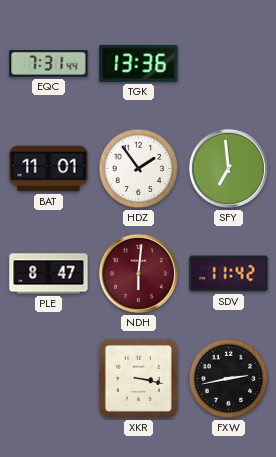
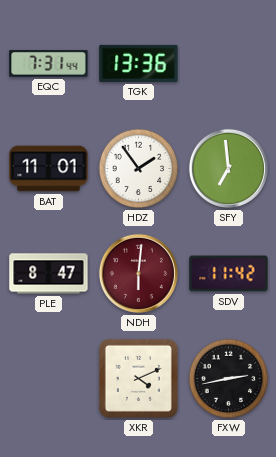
XKR: 3:17 -> 4:11 (138, 378)
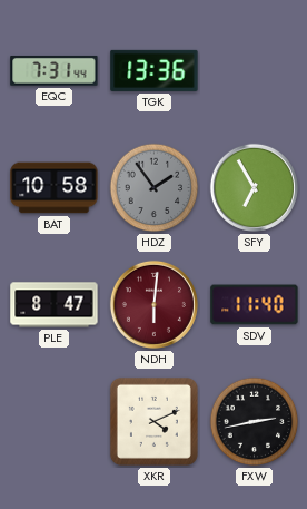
BAT: 11:01 -> 10:58 (55, 188)
HDZ dial: white -> grey (155, 188)
SFY: 6:59 -> 6:55 (254, 187)
SDV: 11:42 -> 11:40 (255, 305)
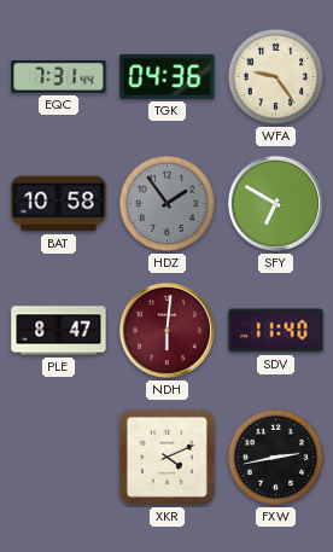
TGK: 13:36 -> 04:36 (168, 76)
WFA: none -> 9:24 (276, 77)
SFY: 6:55 -> 6:50 (275, 203)
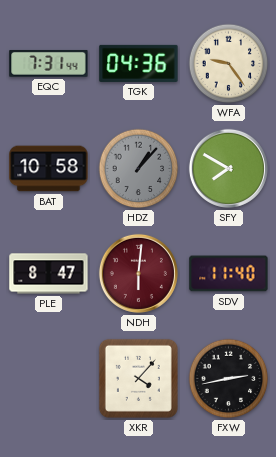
HDZ: 1:54 -> 1:07 (139, 169)
SFY: 6:50 -> 7:50 (228, 168)
XKR: 4:11 -> 4:07 (138, 378)
